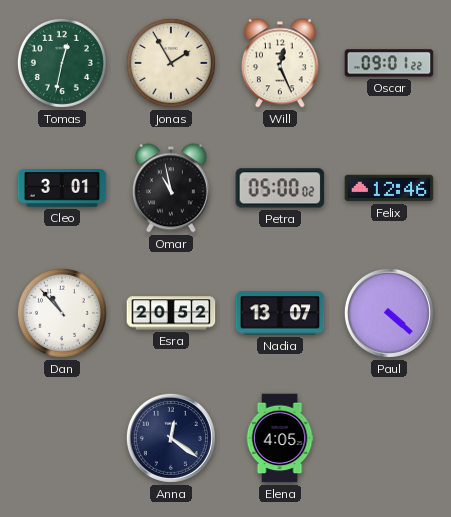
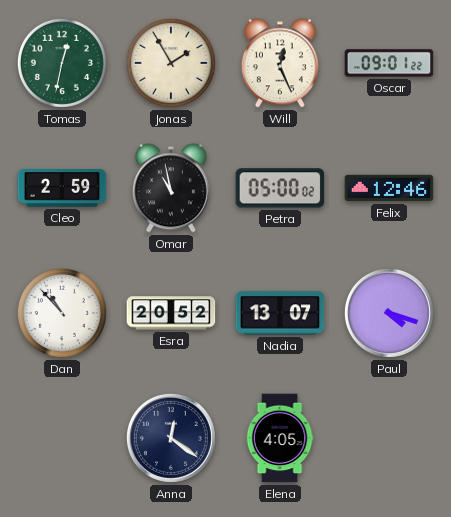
Cleo: 3:01 -> 2:59 (62, 189)
Paul: 4:22 -> 4:18 (389, 313)
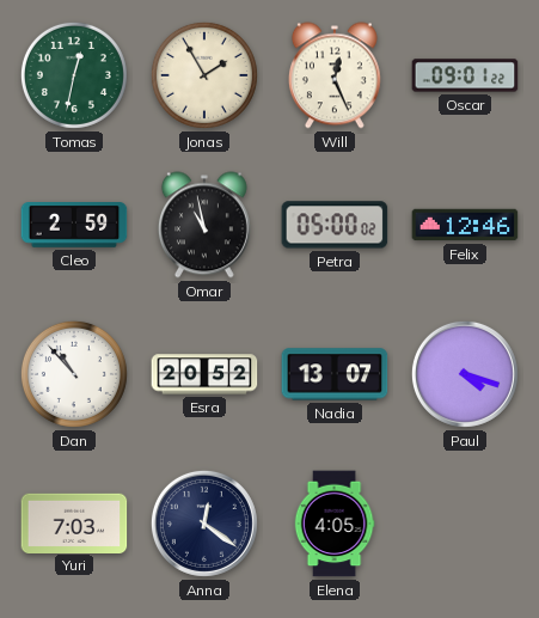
Yuri: none -> 7:03 (74, 522)
